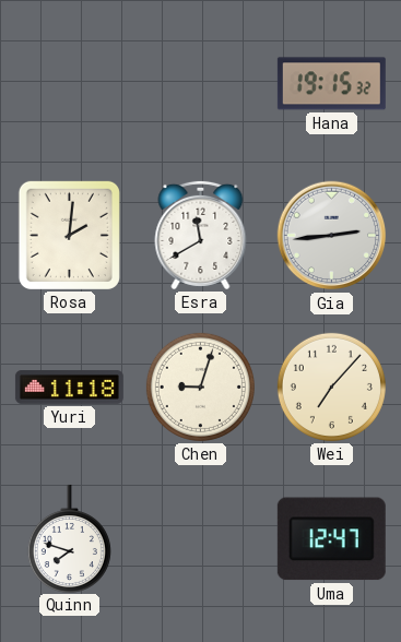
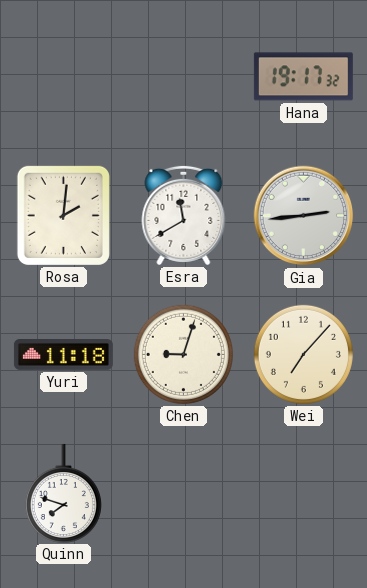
Hana: 19:15 -> 19:17 (303, 77)
Uma: 12:47 -> none (331, 539)
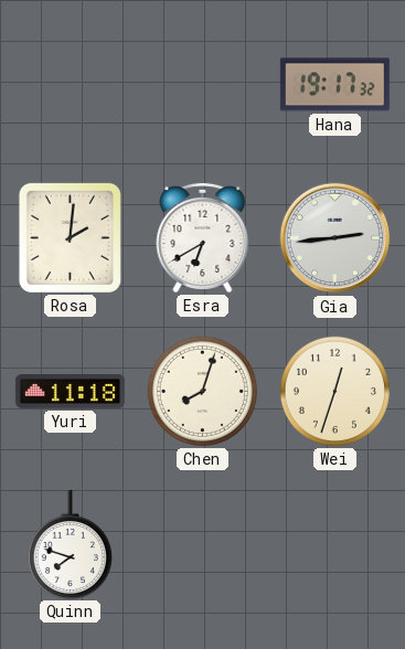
Esra: 11:40 -> 6:40 (203, 237)
Chen: 9:03 -> 8:03 (202, 391)
Wei: 7:07 -> 12:33 (334, 391)
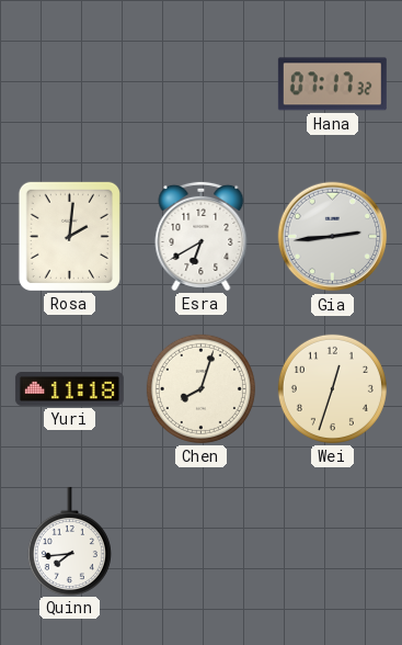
Hana: 19:17 -> 07:17 (332, 84)
Quinn: 7:48 -> 7:44 (69, 541)
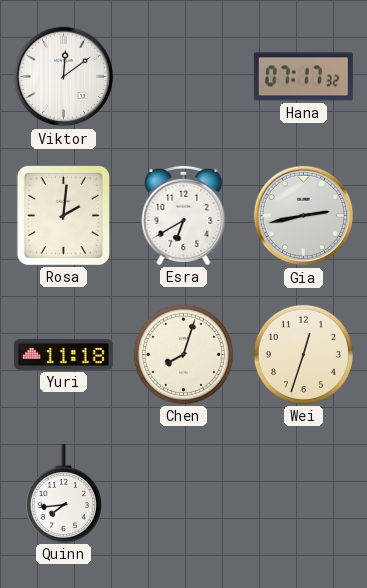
Viktor: none -> 12:09 (64, 77)
Gia: 2:44 -> 2:43 (304, 216)
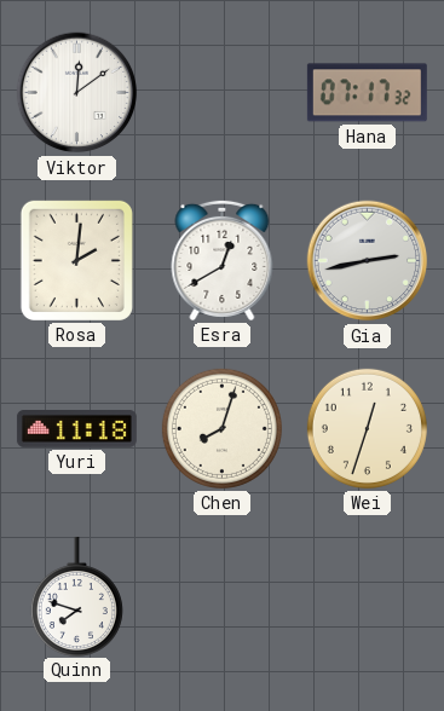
Esra: 6:40 -> 12:40 (223, 260)
Quinn: 7:44 -> 7:48 (76, 596)
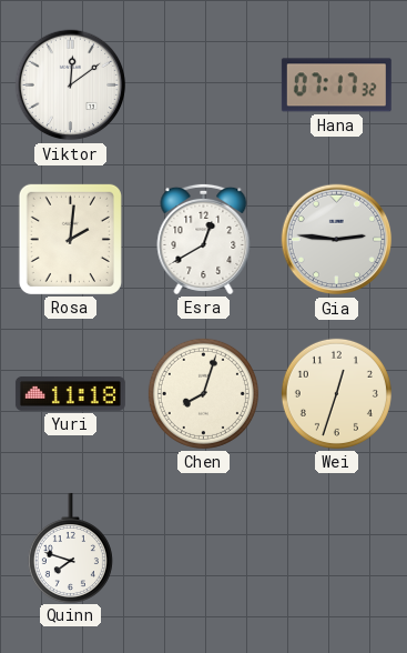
Gia: 2:43 -> 2:46 (337, 240)
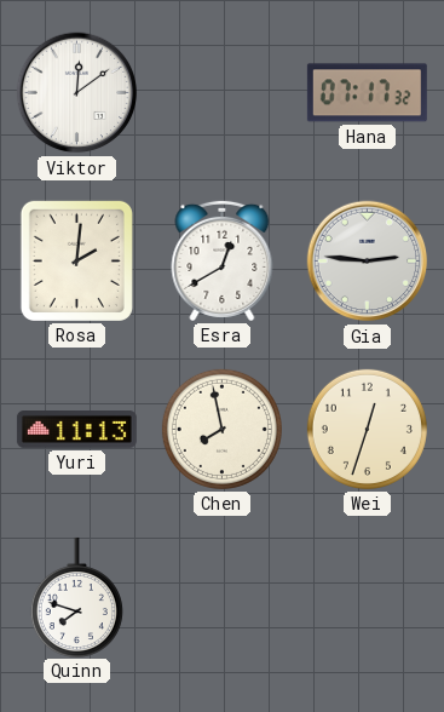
Yuri: 11:18 -> 11:13 (76, 430)
Chen: 8:03 -> 7:58 (221, 429)
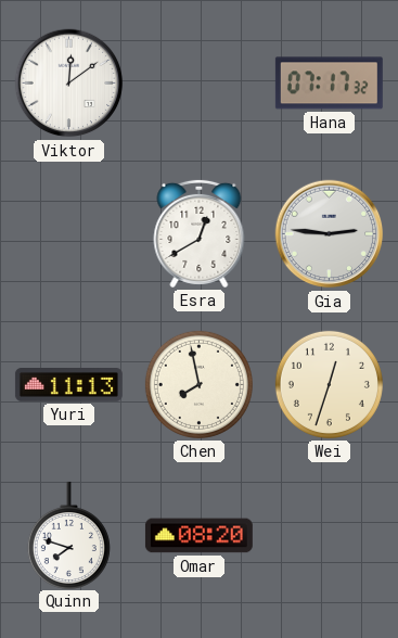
Rosa: 2:01 -> none (76, 260)
Omar: none -> 08:20 (198, 536)
